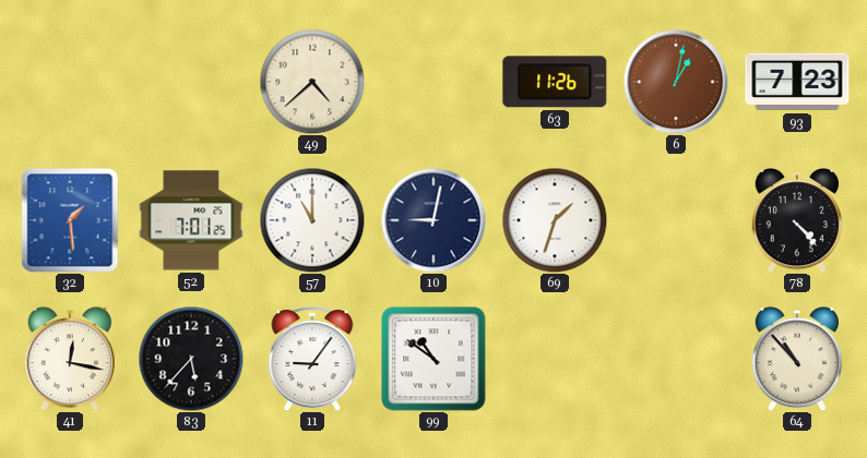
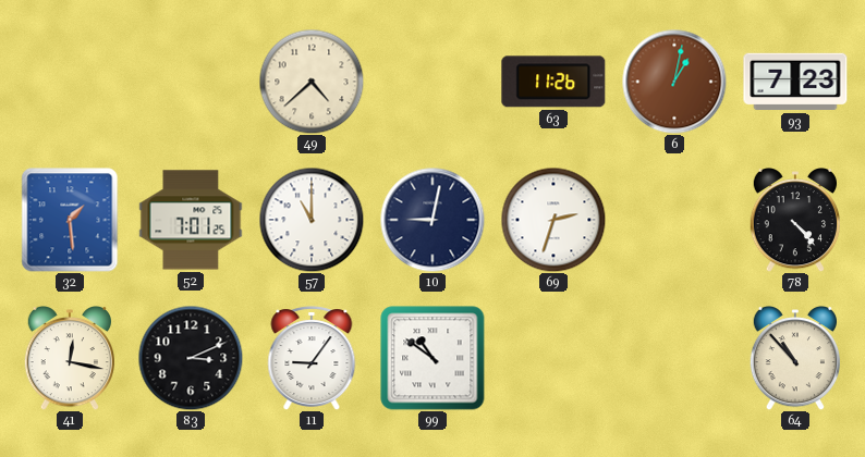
69: 1:33 -> 2:33 (553, 220)
83: 5:37 -> 3:11 (191, 358)
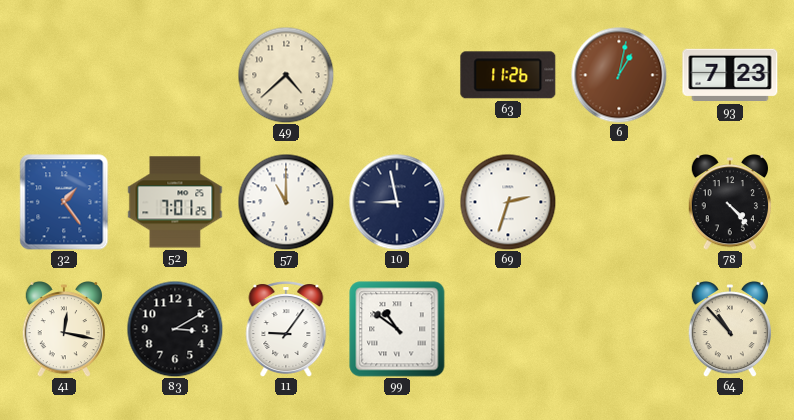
32: 1:29 -> 1:24 (64, 202)
10: 9:02 -> 8:58 (397, 202)
83: 3:11 -> 3:10 (175, 329)
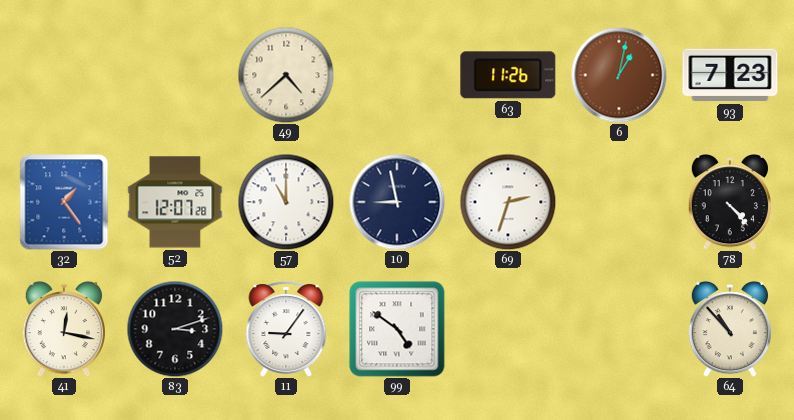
52: 7:01 -> 12:07 (175, 202)
83: 3:10 -> 3:12 (175, 329)
99: 10:51 -> 4:51 (397, 329)
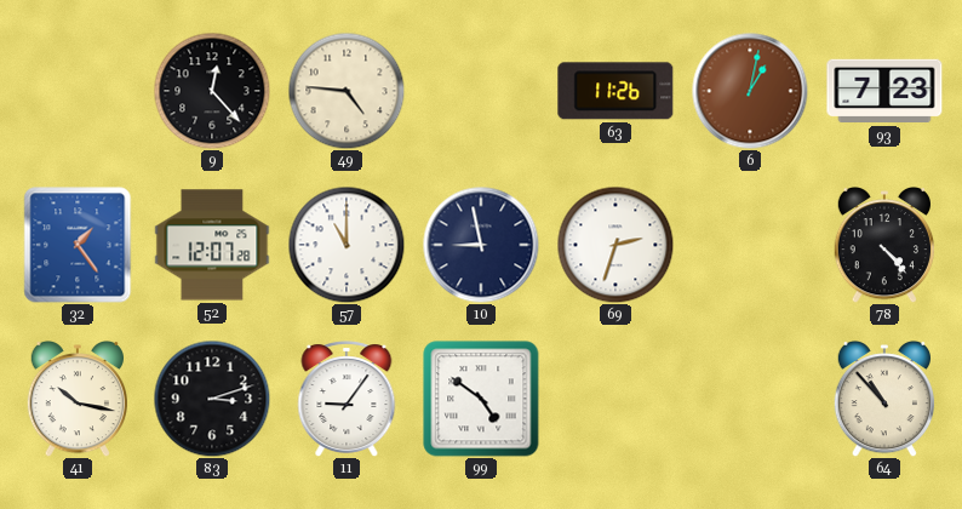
9: none -> 12:23 (212, 91)
49: 4:38 -> 4:46 (347, 91)
41: 12:17 -> 10:17 (76, 399)
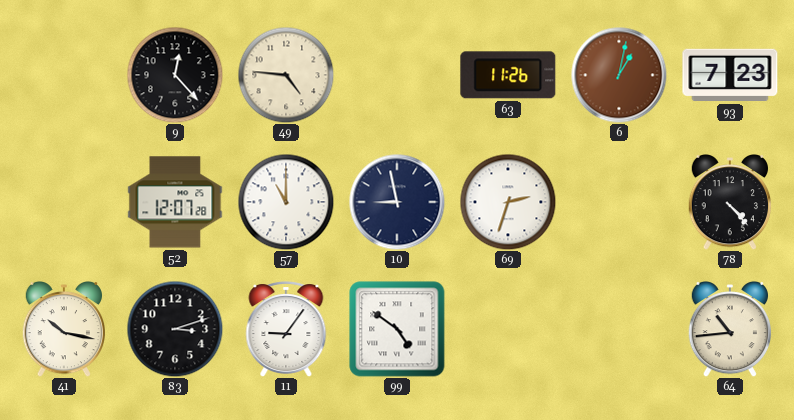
32: 1:24 -> none (78, 245)
64: 10:53 -> 10:44 (729, 329)
